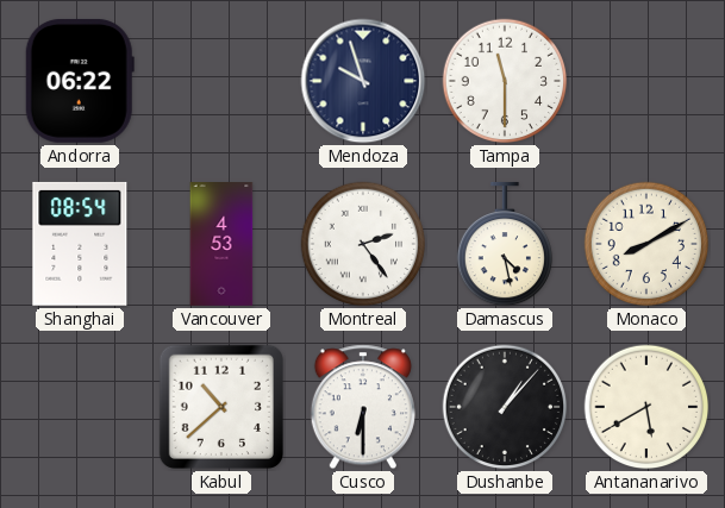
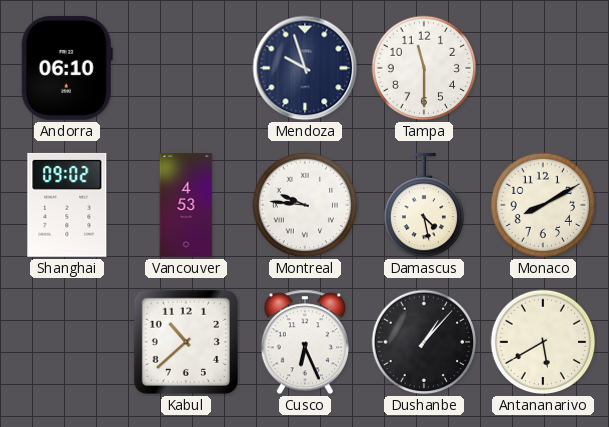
Andorra: 06:22 -> 06:10 (67, 68)
Shanghai: 08:54 -> 09:02 (67, 205)
Montreal: 2:24 -> 9:46 (305, 205)
Cusco: 6:30 -> 6:26 (305, 342)
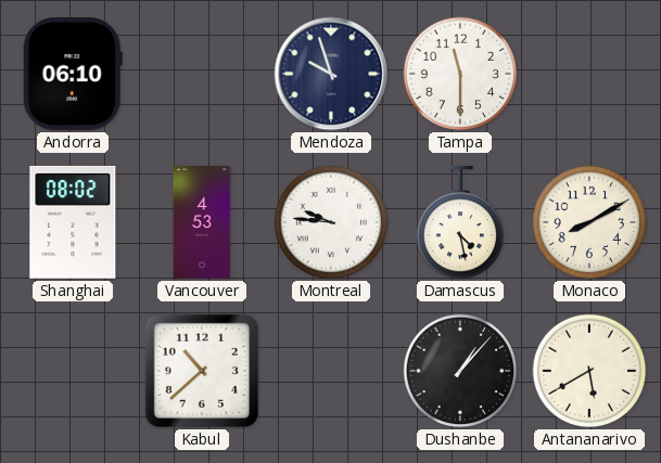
Shanghai: 09:02 -> 08:02 (73, 222)
Cusco: 6:26 -> none (305, 342)
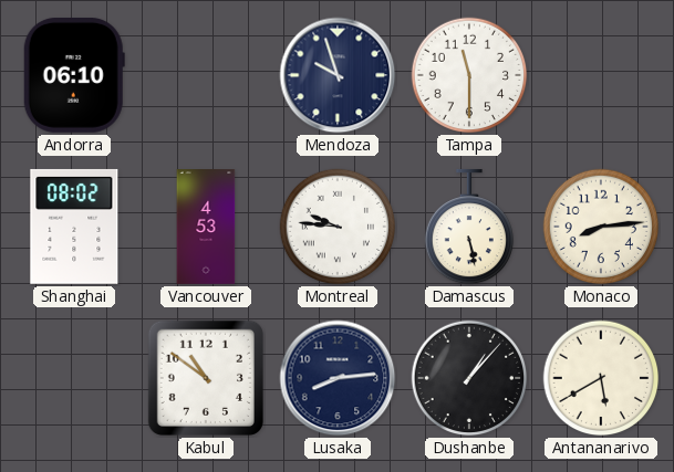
Damascus: 4:28 -> 5:28 (468, 227)
Monaco: 8:10 -> 8:14 (601, 227)
Kabul: 10:38 -> 10:51 (206, 378)
Lusaka: none -> 8:14 (338, 378)
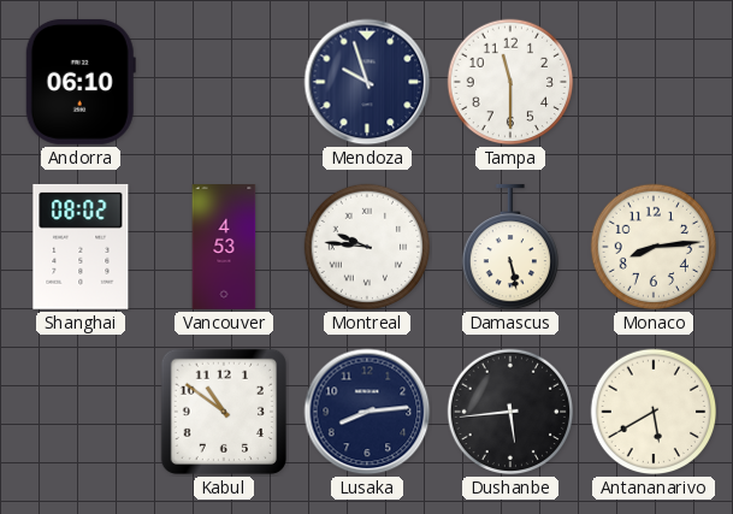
Dushanbe: 1:07 -> 5:44 (510, 412)
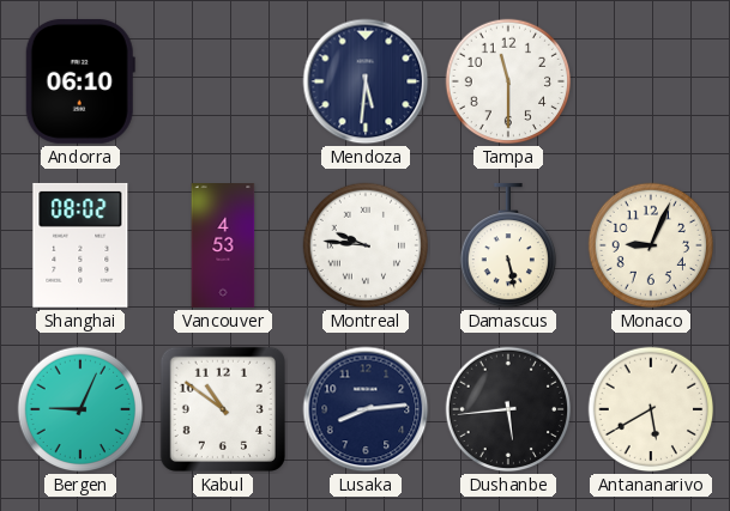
Mendoza: 9:57 -> 5:31 (366, 81)
Monaco: 8:14 -> 9:04 (651, 245)
Bergen: none -> 9:04 (80, 409)
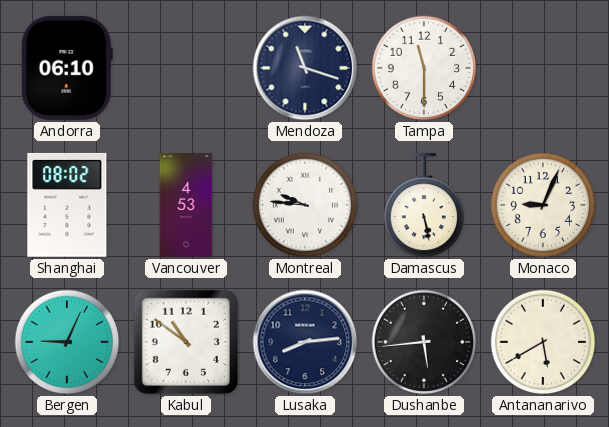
Mendoza: 5:31 -> 11:18 (305, 68)
